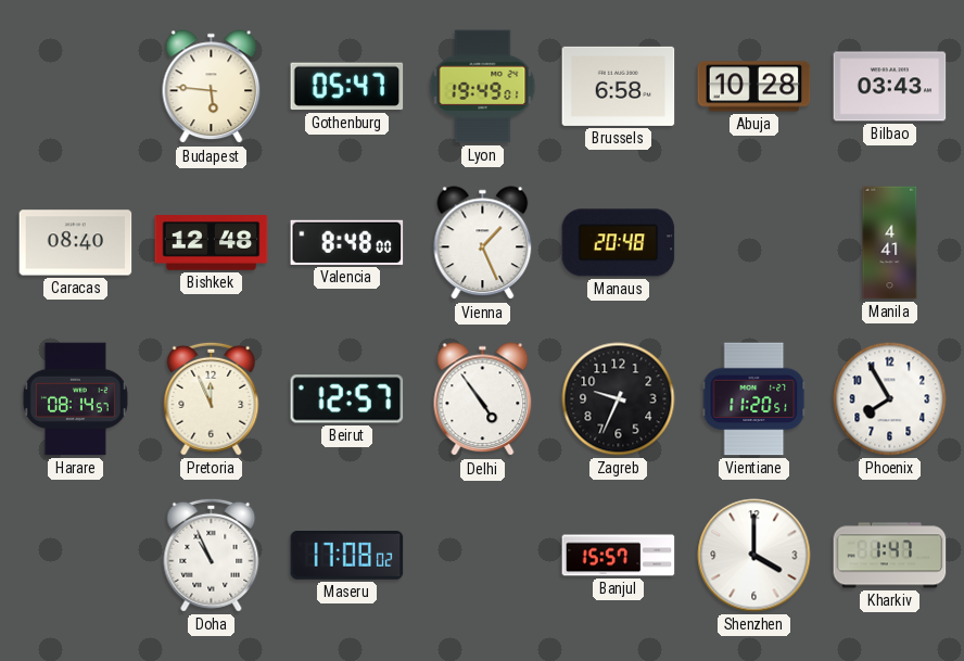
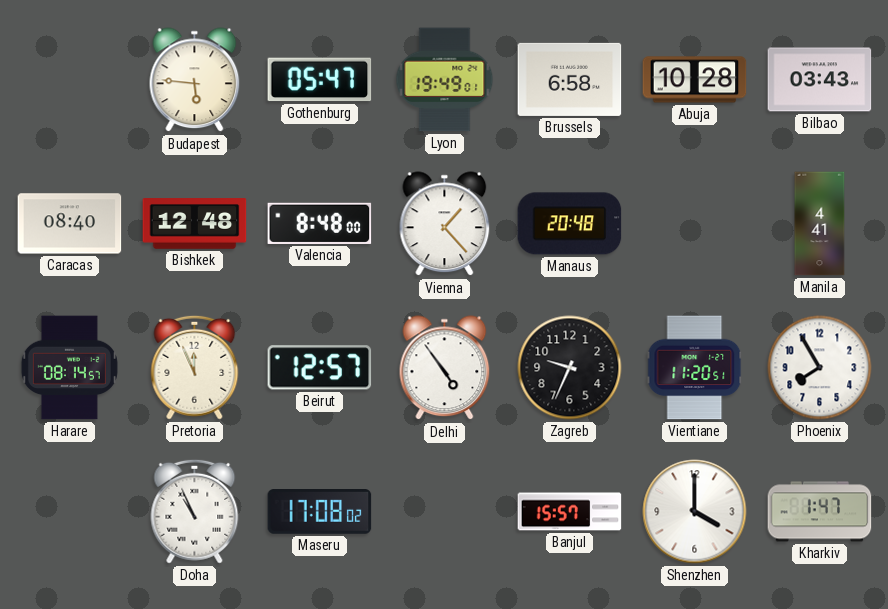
Vienna: 1:26 -> 1:23 (445, 224)
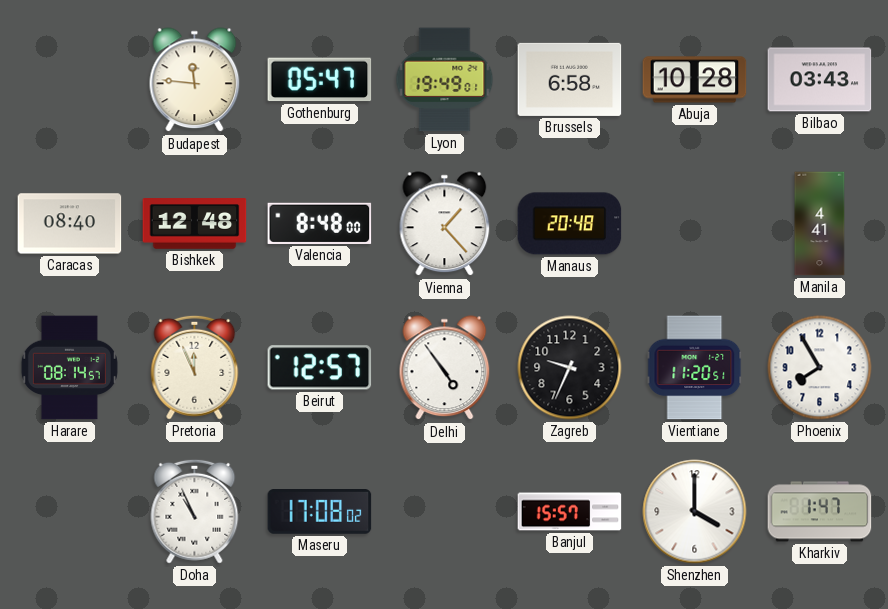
Budapest: 5:46 -> 11:46 (195, 80)
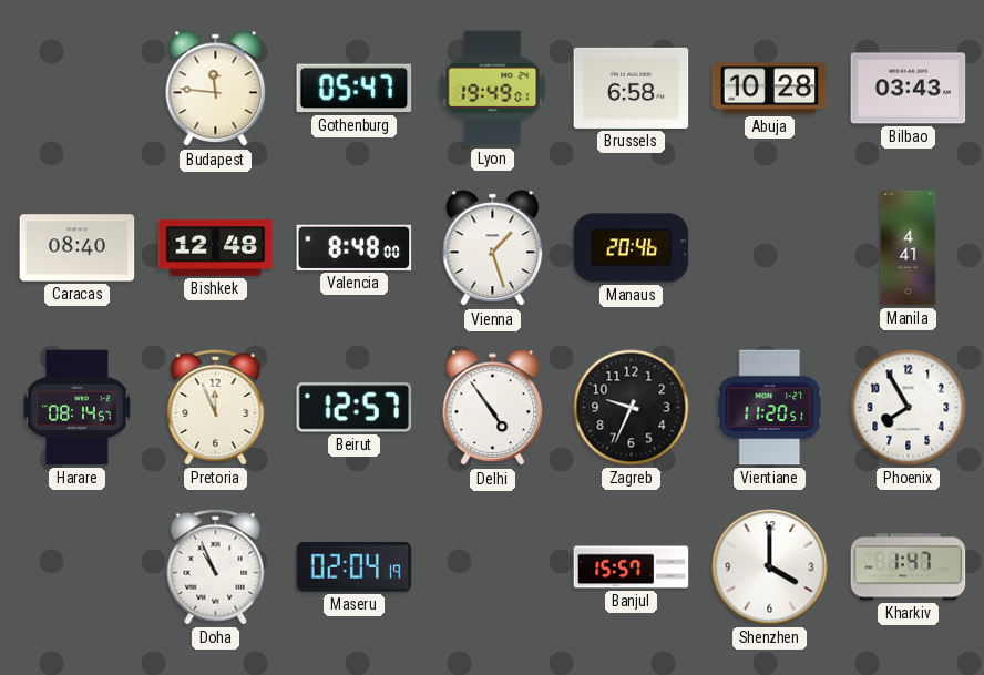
Vienna: 1:23 -> 1:27 (493, 248)
Manaus: 20:48 -> 20:46 (632, 248)
Maseru: 17:08 -> 02:04 (355, 567)
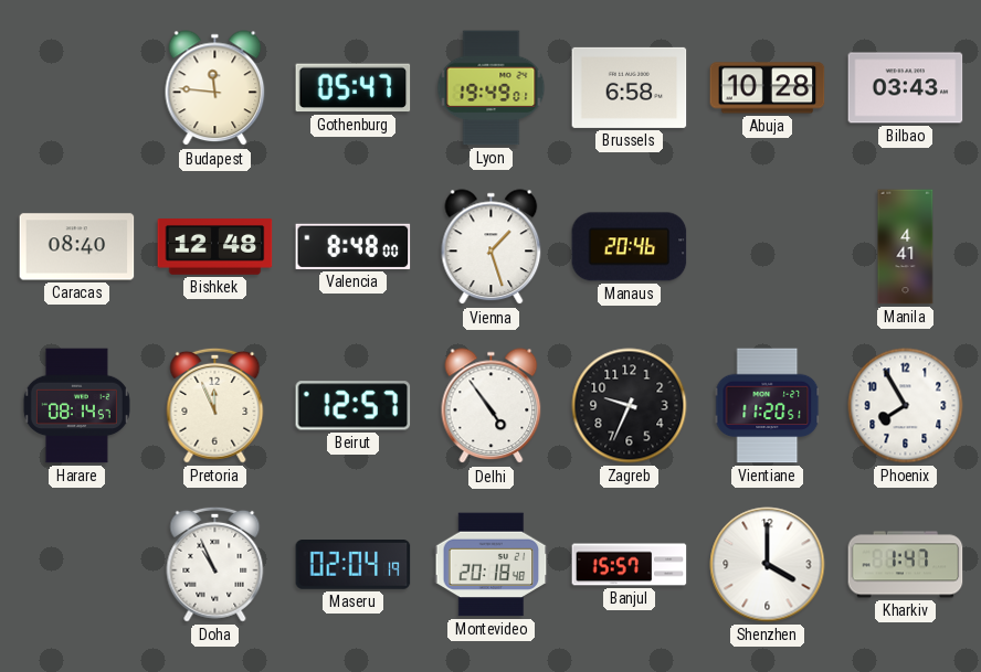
Montevideo: none -> 20:18 (492, 565)
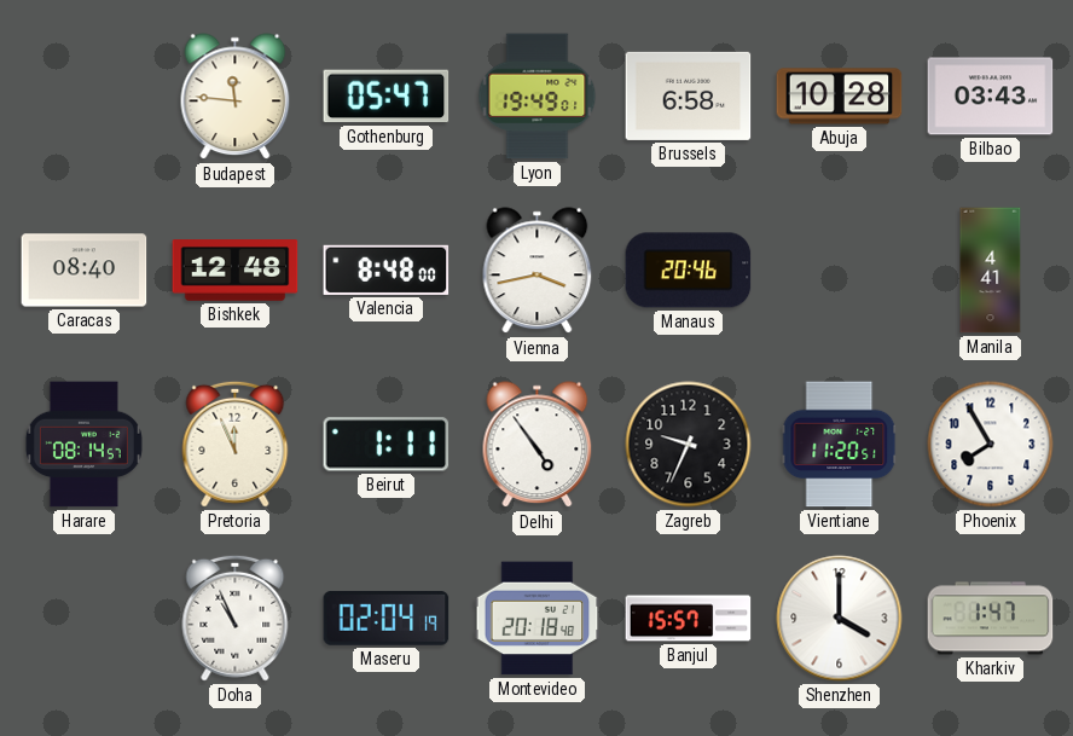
Vienna: 1:27 -> 3:43 (538, 271)
Beirut: 12:57 -> 1:11 (387, 445)
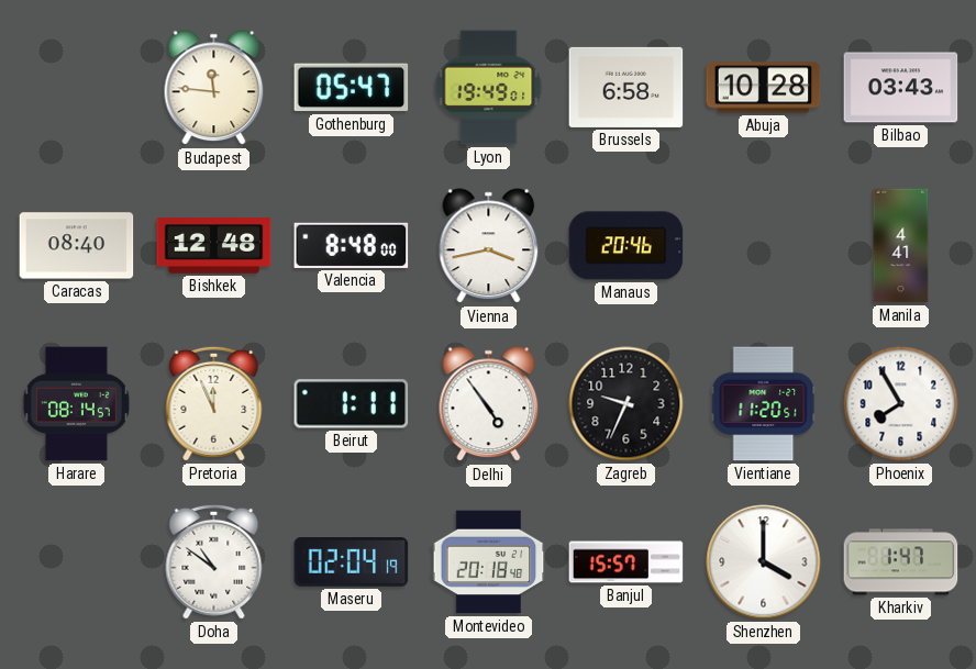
Doha: 10:56 -> 10:51 (214, 561)
